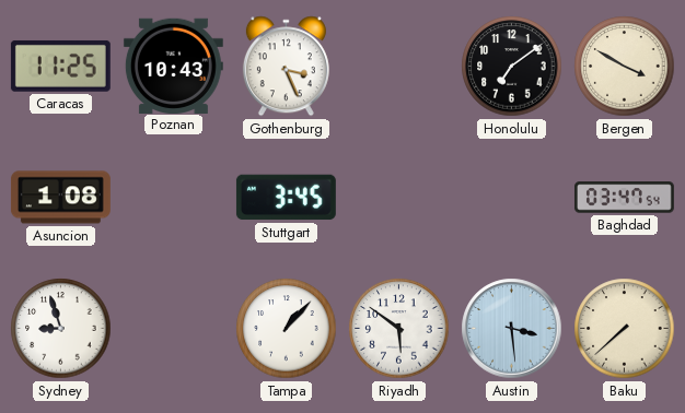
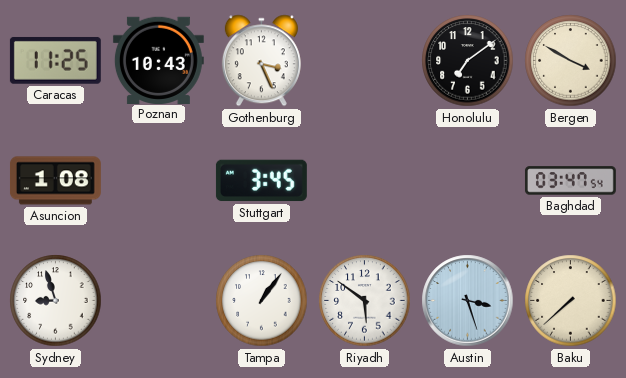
Tampa: 1:07 -> 1:06 (262, 301)
Austin: 3:29 -> 3:27 (468, 301)
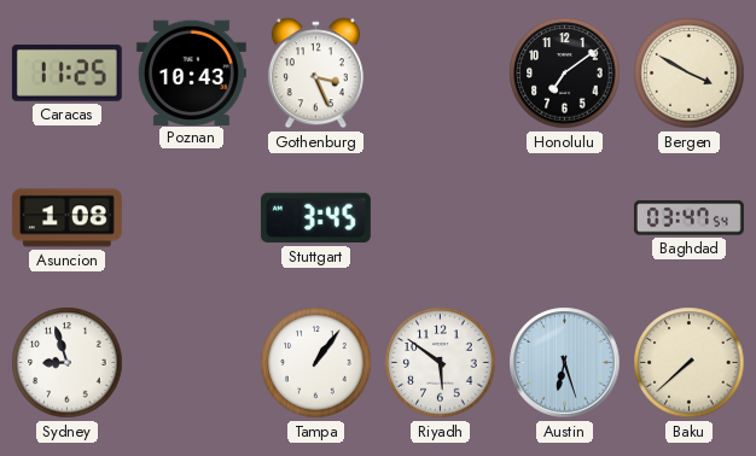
Austin: 3:27 -> 6:27 (565, 363)
